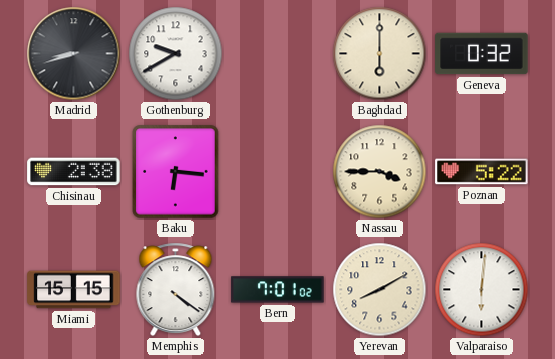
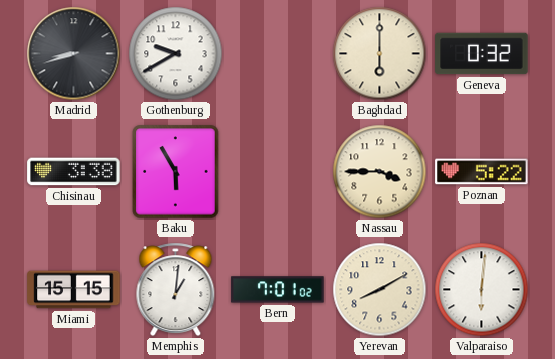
Chisinau: 2:38 -> 3:38 (74, 172)
Baku: 6:16 -> 5:55 (176, 172)
Memphis: 4:21 -> 1:01 (176, 290)
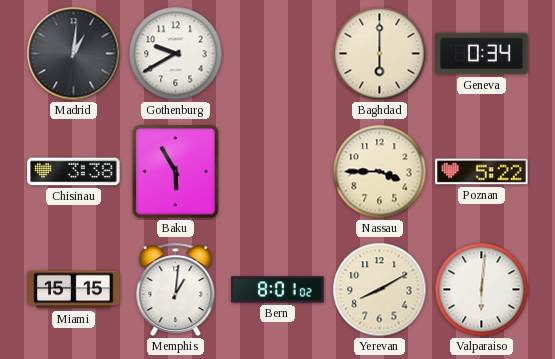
Madrid: 8:42 -> 1:01 (74, 54)
Geneva: 0:32 -> 0:34 (482, 54)
Bern: 7:01 -> 8:01 (278, 290)
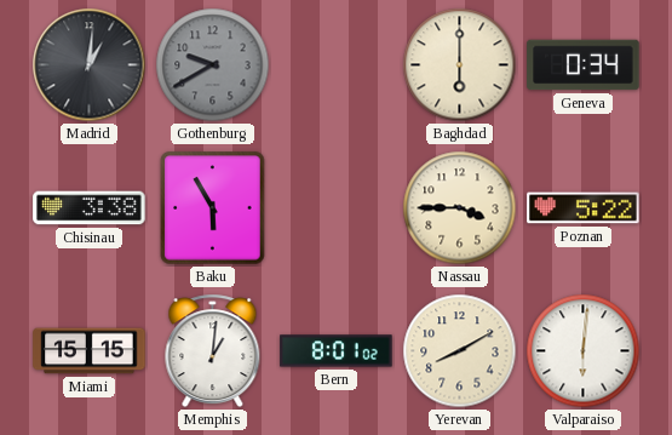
Gothenburg dial: white -> grey (213, 65)
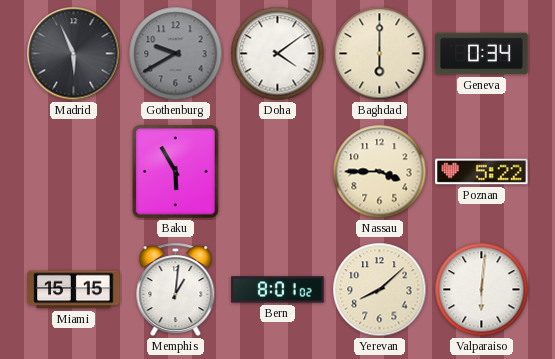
Madrid: 1:01 -> 5:56 (74, 54)
Doha: none -> 4:09 (278, 54)
Chisinau: 3:38 -> none (90, 208)
Yerevan: 8:10 -> 8:08 (380, 290)
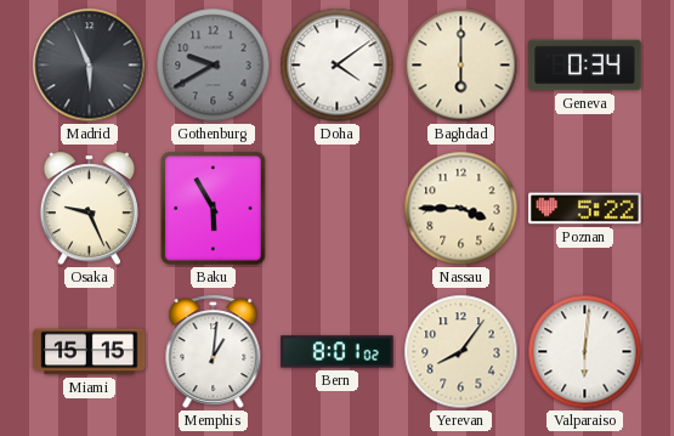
Osaka: none -> 9:26 (89, 209)
Yerevan: 8:08 -> 8:06 (461, 352)
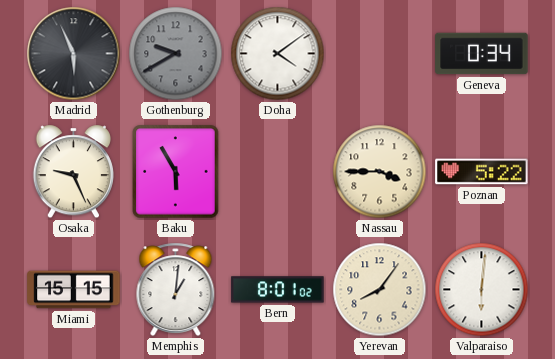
Baghdad: 6:00 -> none (461, 66)
